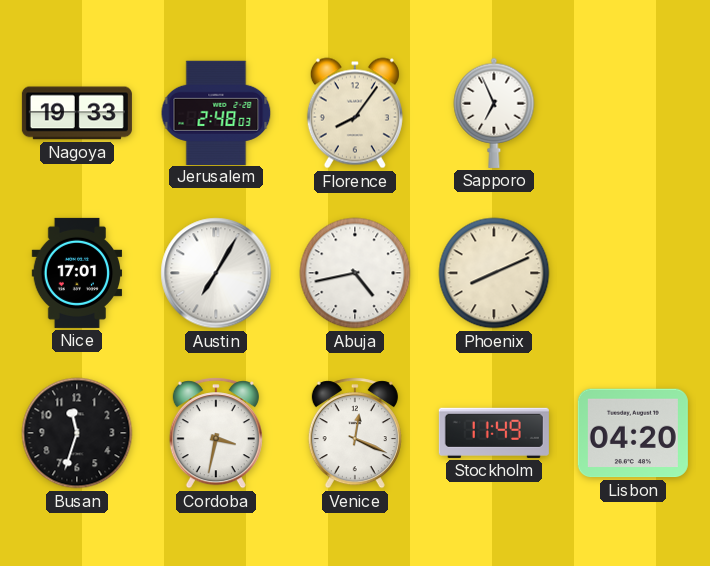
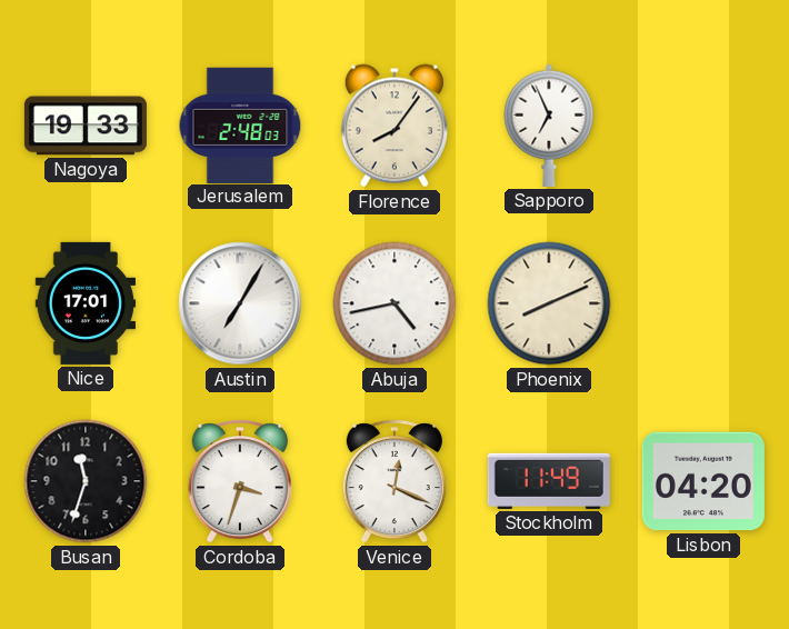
Cordoba: 3:32 -> 3:33 (240, 481)
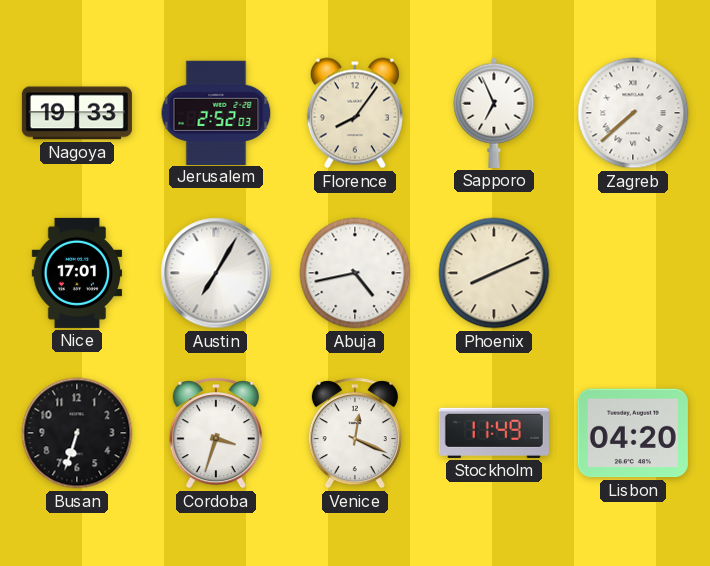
Jerusalem: 2:48 -> 2:52 (216, 112)
Zagreb: none -> 7:38 (633, 113)
Busan: 11:33 -> 6:33 (77, 433)
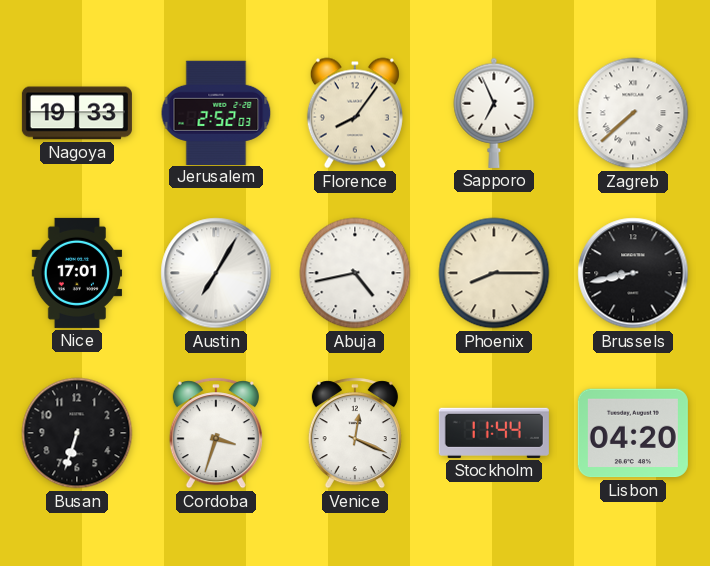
Phoenix: 8:11 -> 8:15 (494, 273)
Brussels: none -> 8:43 (633, 273)
Stockholm: 11:49 -> 11:44 (494, 433)
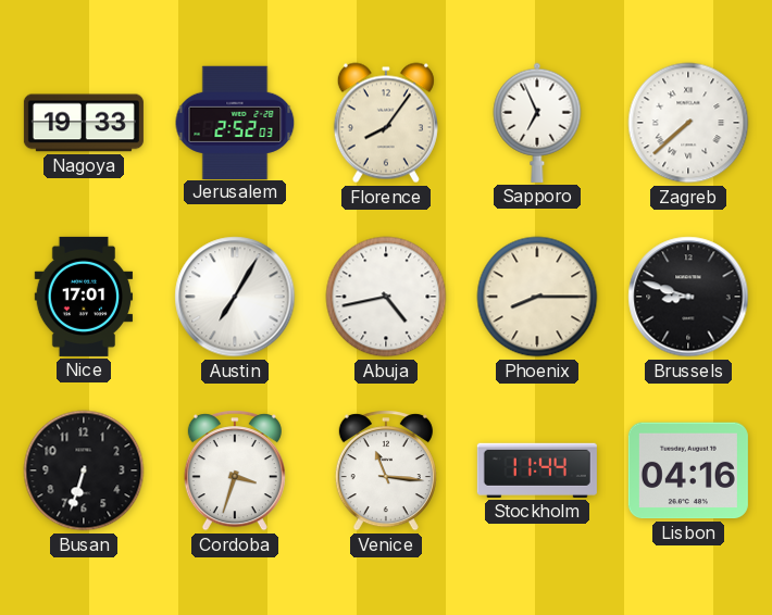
Brussels: 8:43 -> 8:48 (688, 297)
Venice: 12:19 -> 11:16 (386, 470)
Lisbon: 04:20 -> 04:16 (688, 470)
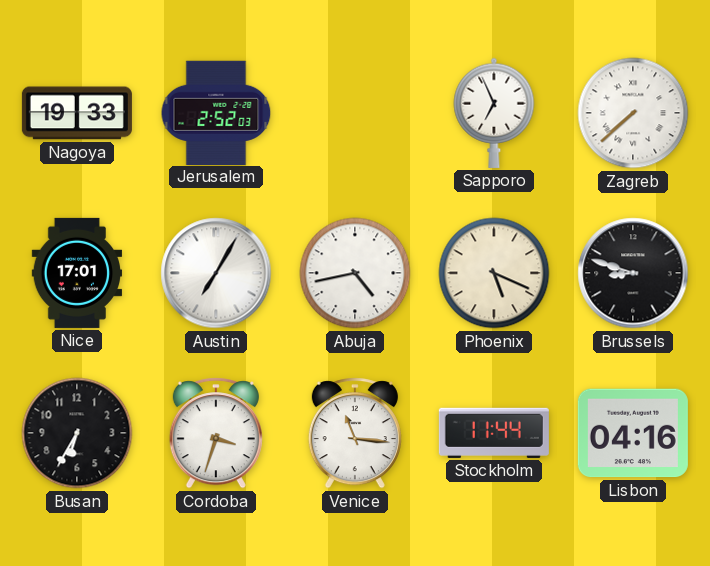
Florence: 8:06 -> none (386, 123)
Phoenix: 8:15 -> 5:19 (494, 273)
Busan: 6:33 -> 6:35 (77, 433)
